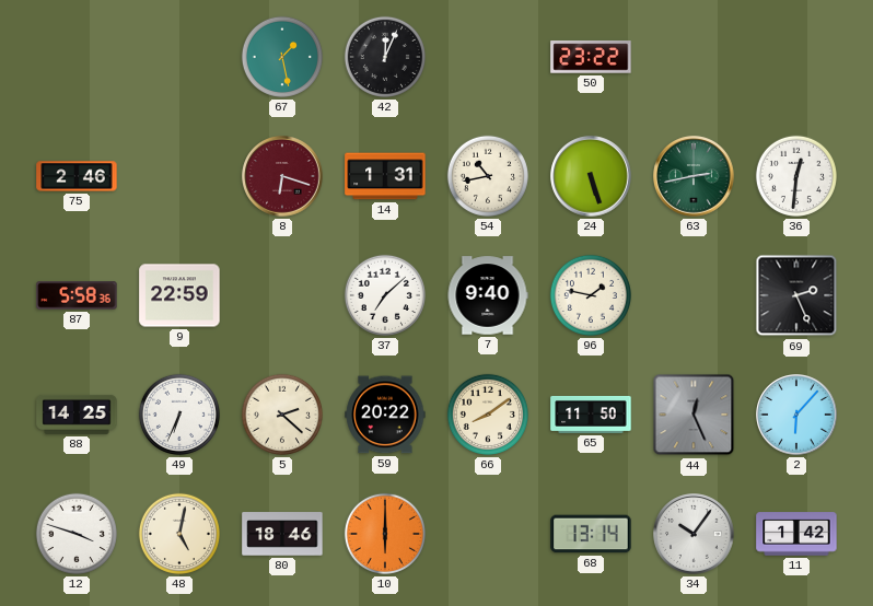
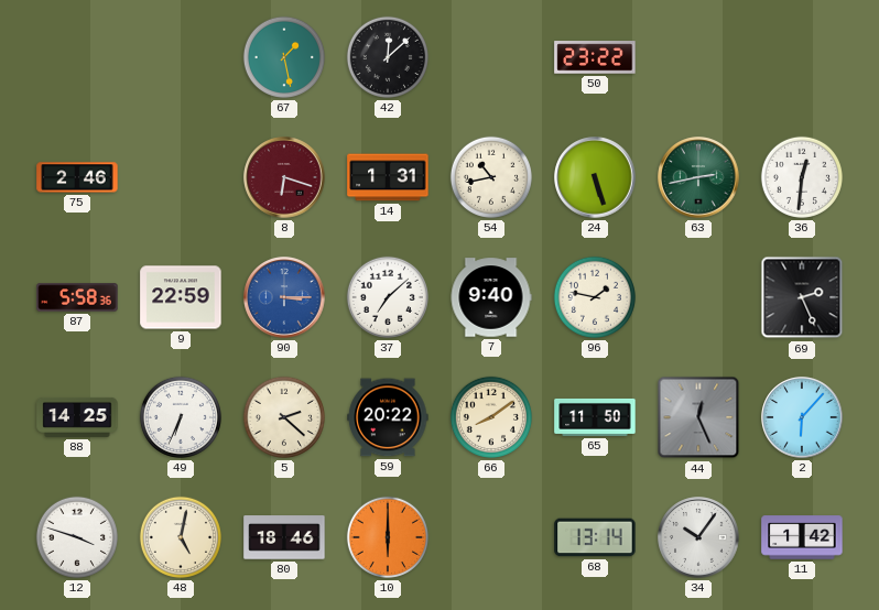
42: 12:04 -> 12:08 (388, 57)
90: none -> 3:15 (284, 297)
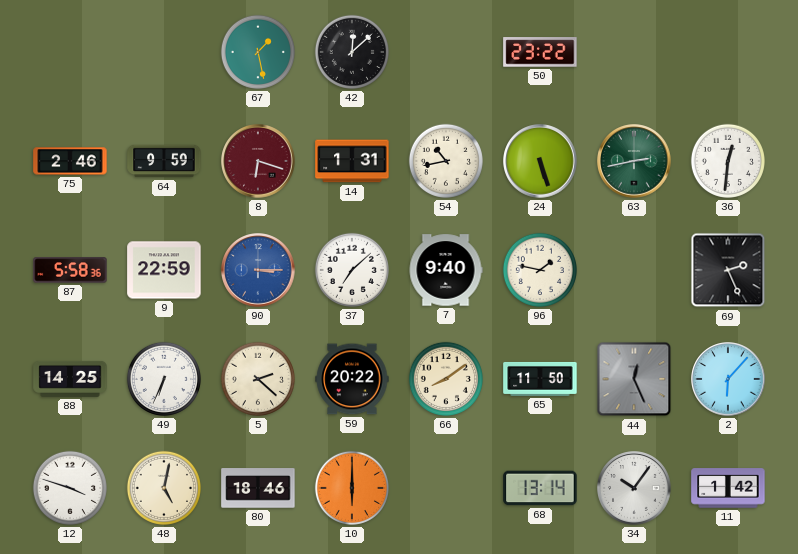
64: none -> 9:59 (164, 161)
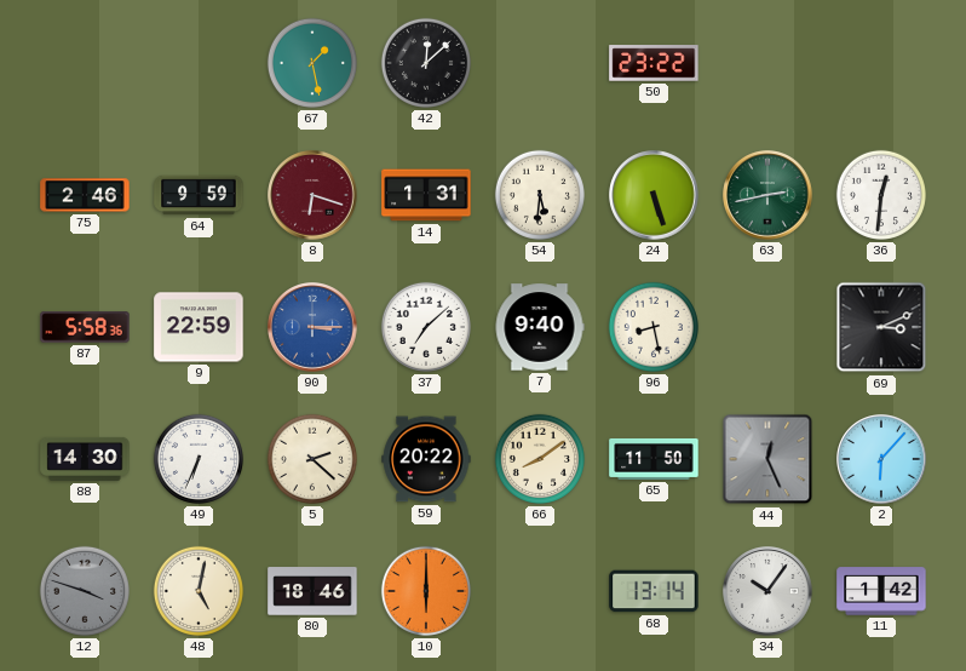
54: 10:43 -> 5:31 (540, 195)
96: 1:47 -> 8:28 (654, 327)
69: 2:26 -> 3:11 (881, 327)
88: 14:25 -> 14:30 (85, 459)
12 dial: white -> grey (85, 591)
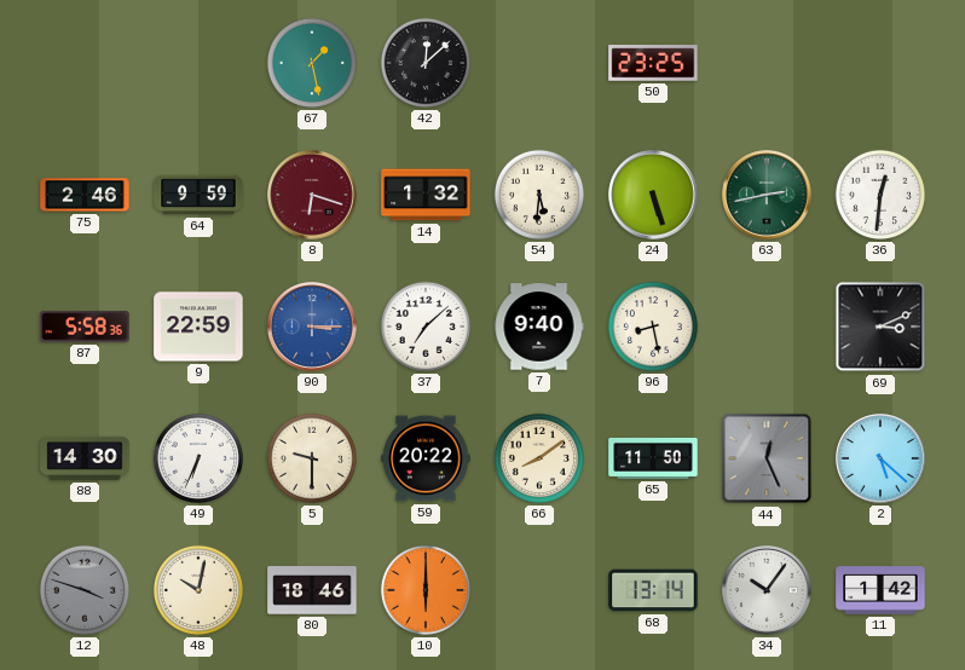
50: 23:22 -> 23:25 (653, 63)
14: 1:31 -> 1:32 (426, 195)
5: 2:22 -> 9:30 (312, 458)
2: 6:07 -> 5:22 (880, 458)
48: 5:02 -> 10:02 (198, 590)
